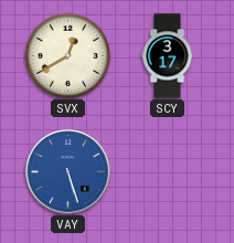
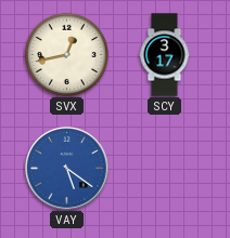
SVX: 12:40 -> 12:43 (66, 54)
VAY: 5:27 -> 5:21 (67, 169)
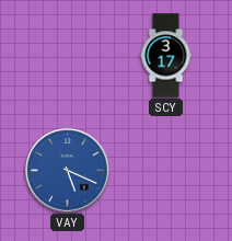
SVX: 12:43 -> none (66, 54)
VAY: 5:21 -> 5:19 (68, 171)
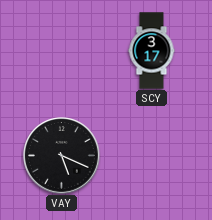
VAY dial: blue -> black (62, 156)
